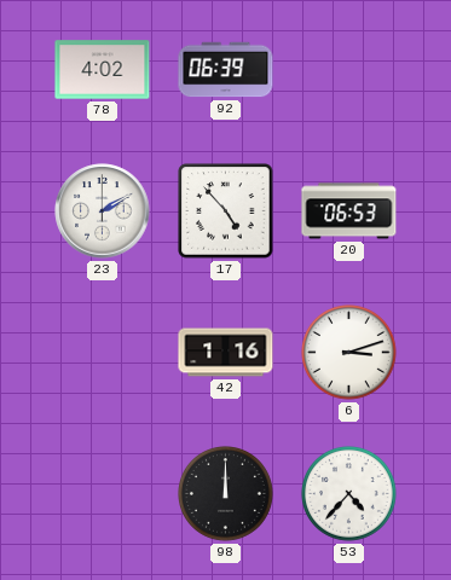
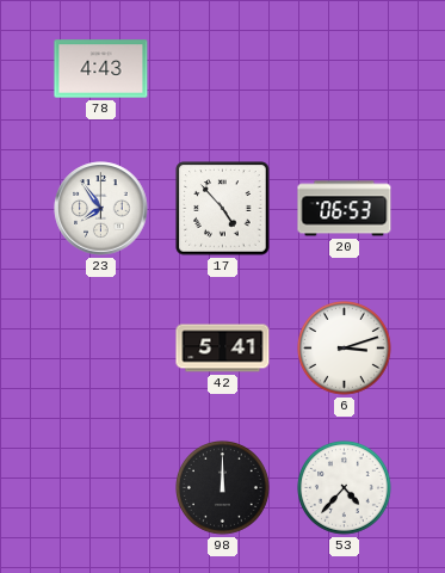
78: 4:02 -> 4:43 (101, 69)
92: 06:39 -> none (226, 70)
23: 2:10 -> 7:54 (101, 209)
42: 1:16 -> 5:41 (223, 349)
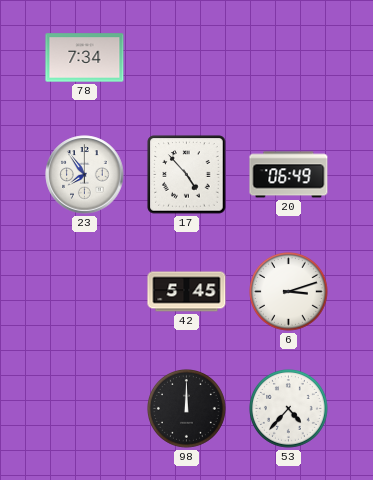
78: 4:43 -> 7:34 (85, 58)
20: 06:53 -> 06:49 (289, 175)
42: 5:41 -> 5:45 (187, 292)
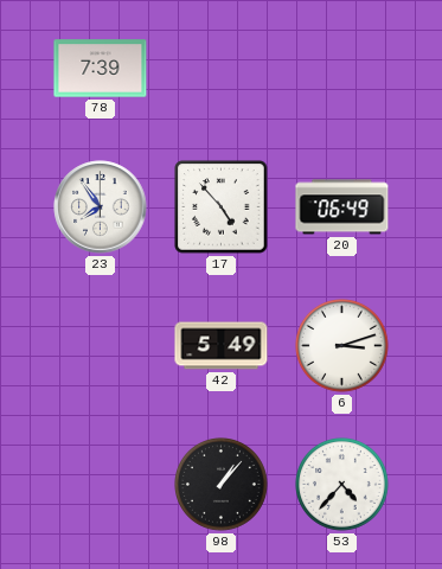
78: 7:34 -> 7:39 (101, 69)
42: 5:45 -> 5:49 (222, 346)
98: 12:00 -> 1:07 (222, 485)
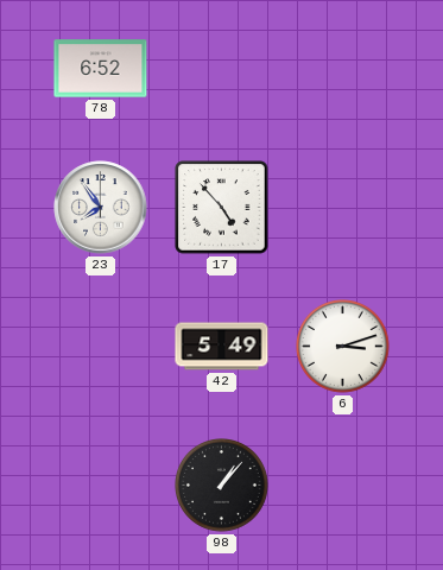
78: 7:39 -> 6:52 (101, 69)
20: 06:49 -> none (342, 207)
53: 4:37 -> none (342, 485)
